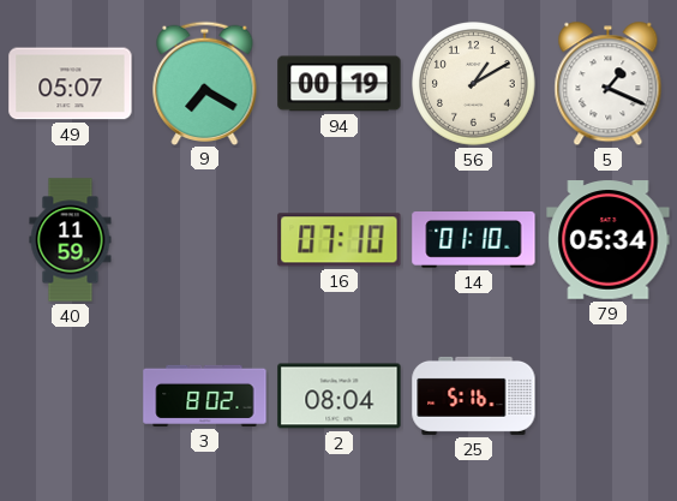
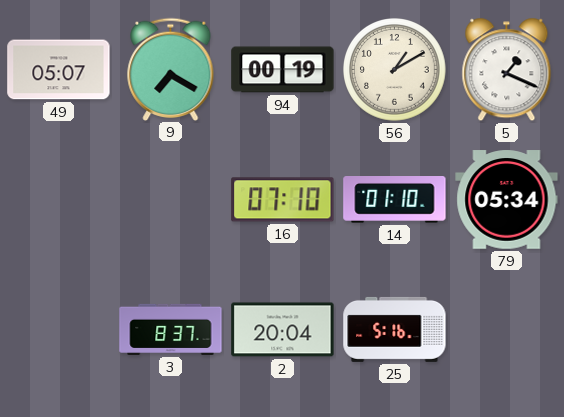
40: 11:59 -> none (71, 240)
3: 8:02 -> 8:37 (171, 329)
2: 08:04 -> 20:04 (283, 330)
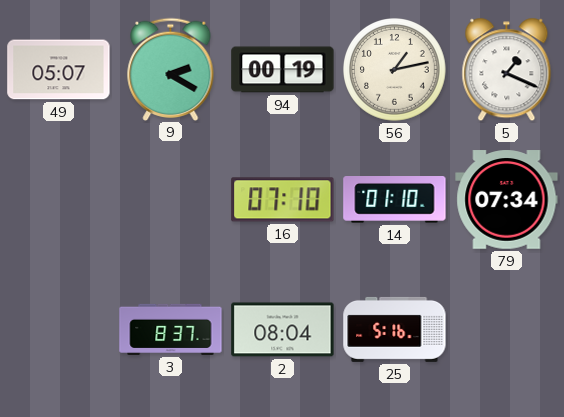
9: 7:20 -> 2:20 (171, 69)
56: 1:10 -> 1:13 (395, 70)
79: 05:34 -> 07:34 (507, 200)
2: 20:04 -> 08:04 (283, 330)
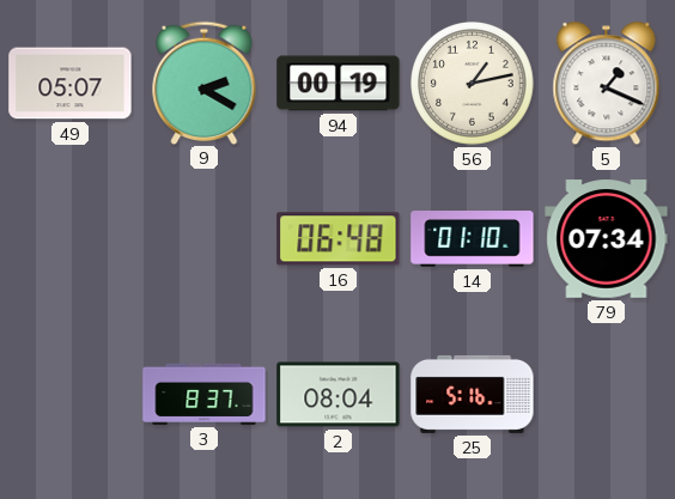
16: 07:10 -> 06:48 (339, 239)
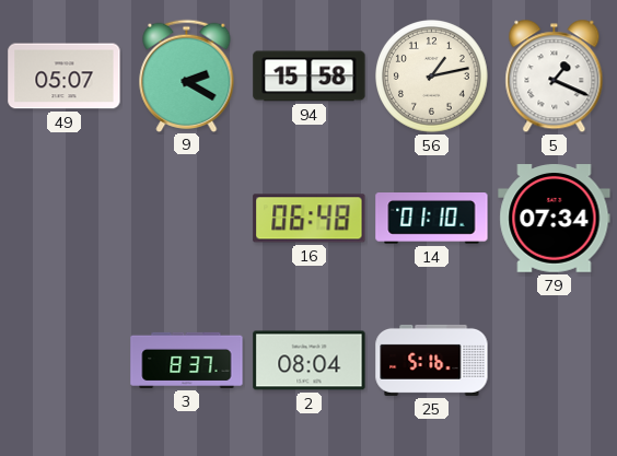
94: 00:19 -> 15:58 (310, 77)
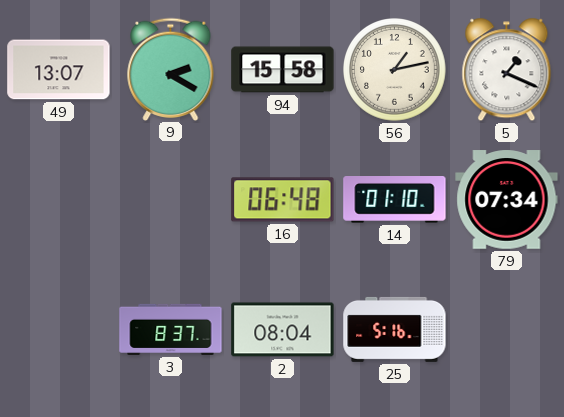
49: 05:07 -> 13:07 (59, 70)
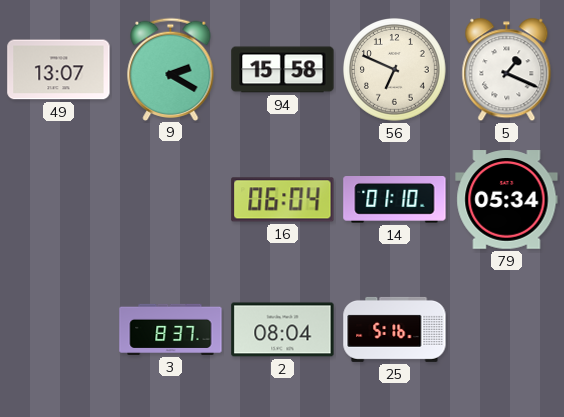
56: 1:13 -> 6:49 (395, 70)
16: 06:48 -> 06:04 (283, 200)
79: 07:34 -> 05:34 (507, 200)
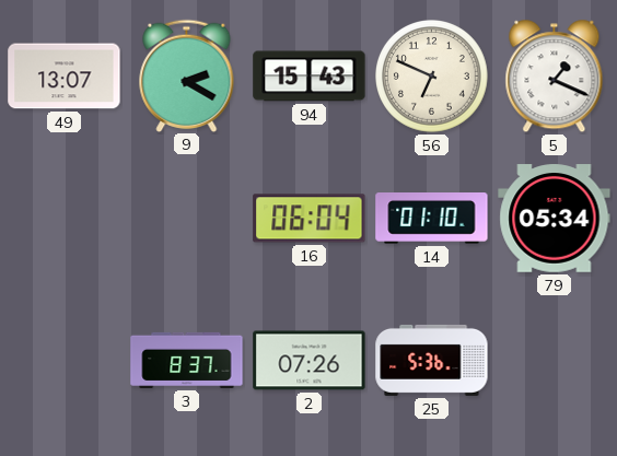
94: 15:58 -> 15:43 (310, 77)
2: 08:04 -> 07:26 (310, 361)
25: 5:16 -> 5:36 (432, 360)
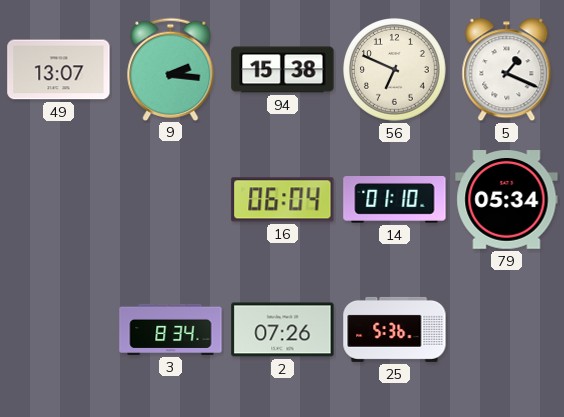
9: 2:20 -> 2:16 (171, 69)
94: 15:43 -> 15:38 (283, 70)
3: 8:37 -> 8:34 (171, 329)
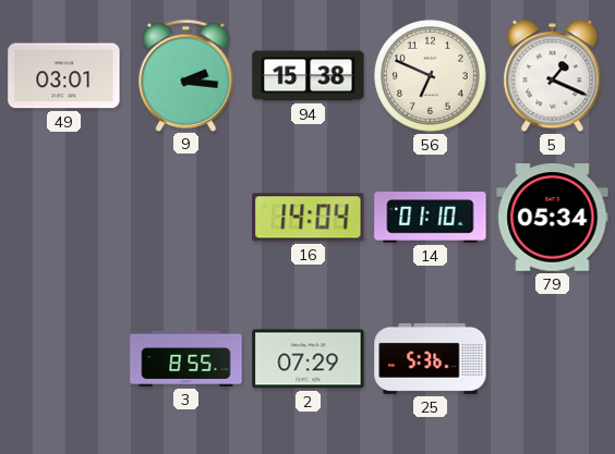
49: 13:07 -> 03:01 (64, 76)
16: 06:04 -> 14:04 (309, 218)
3: 8:34 -> 8:55 (186, 358)
2: 07:26 -> 07:29 (309, 359)
